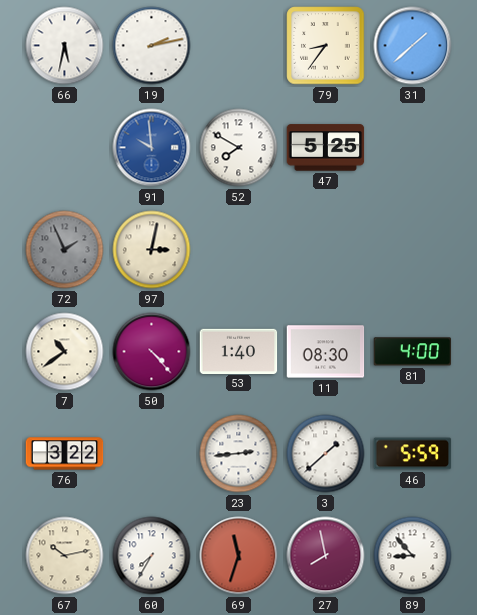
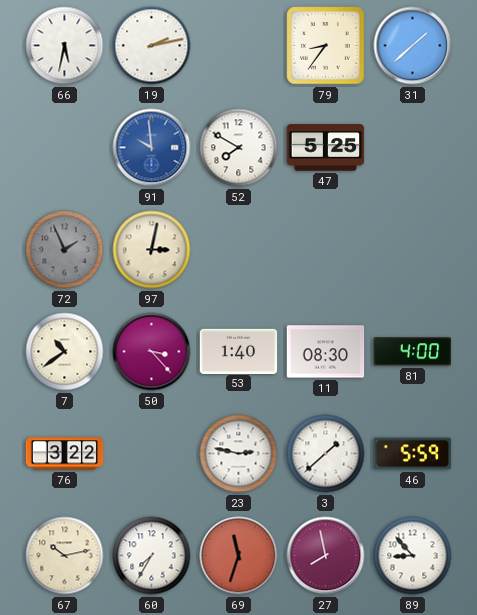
50: 4:23 -> 3:23 (152, 352)
23: 2:44 -> 2:47 (239, 454)
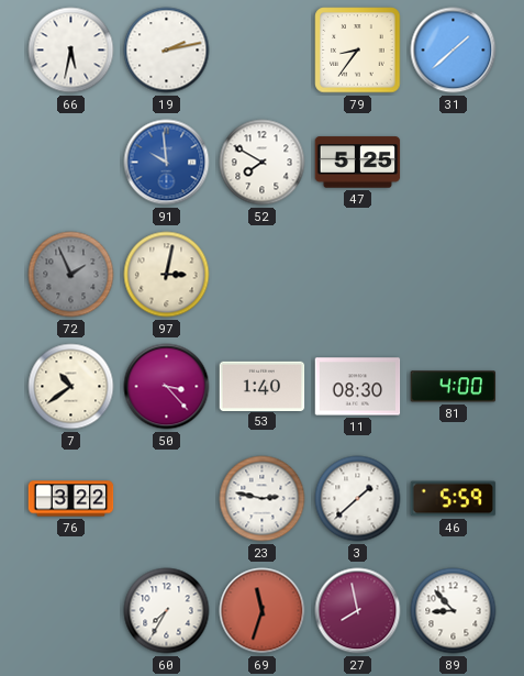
67: 10:13 -> none (65, 556)
